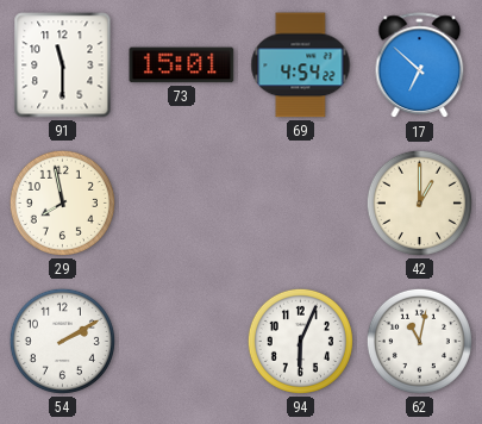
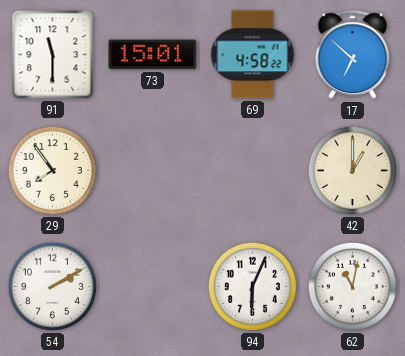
69: 4:54 -> 4:58 (253, 55)
29: 7:58 -> 7:54 (52, 170)
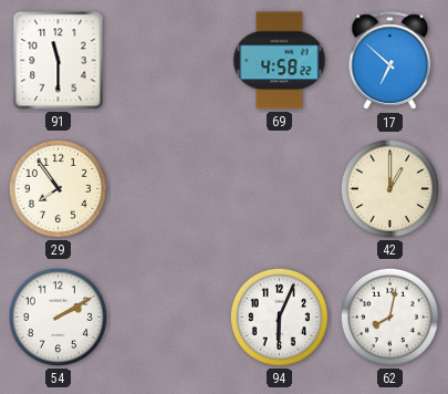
73: 15:01 -> none (153, 55)
62: 11:02 -> 8:02 (389, 317)
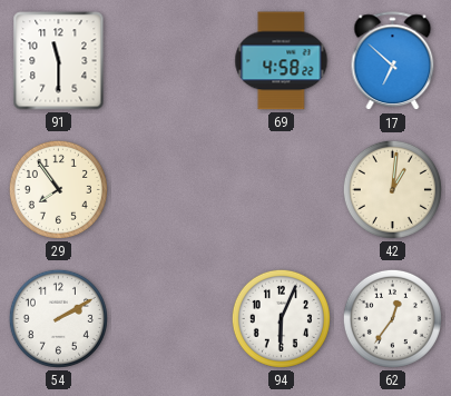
42: 1:00 -> 1:01 (392, 189)
62: 8:02 -> 12:36 (392, 318)
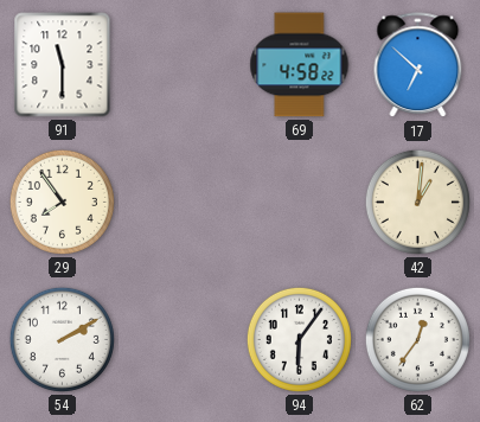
94: 6:04 -> 6:06 (299, 339)
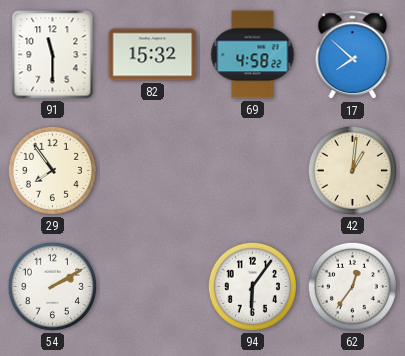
82: none -> 15:32 (153, 55)
17: 6:52 -> 7:52 (353, 55)
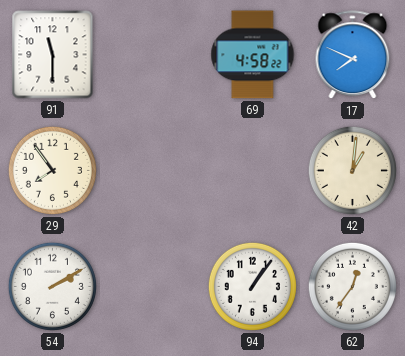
82: 15:32 -> none (153, 55)
17: 7:52 -> 7:49 (353, 55)
94: 6:06 -> 1:06 (252, 286)
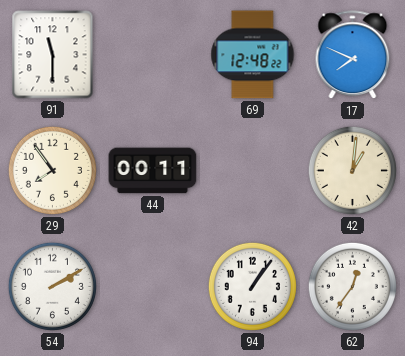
69: 4:58 -> 12:48 (253, 55)
44: none -> 00:11 (153, 171)
